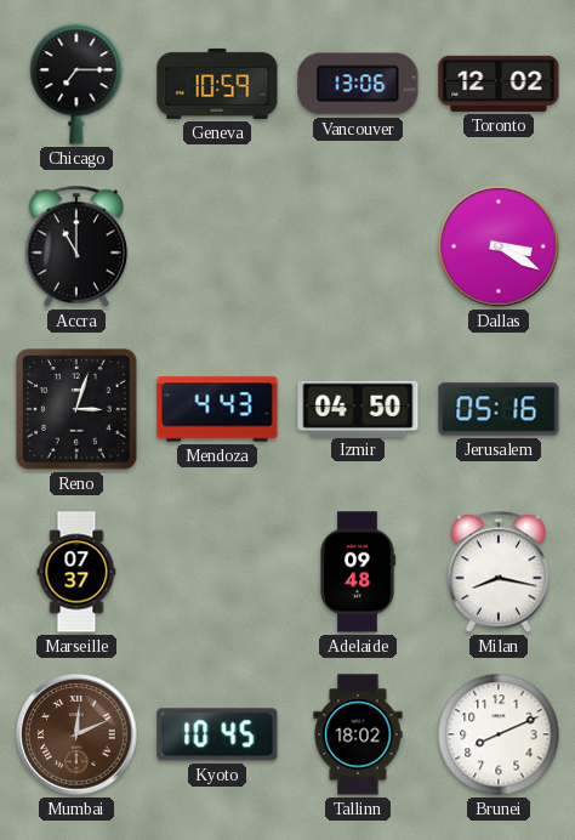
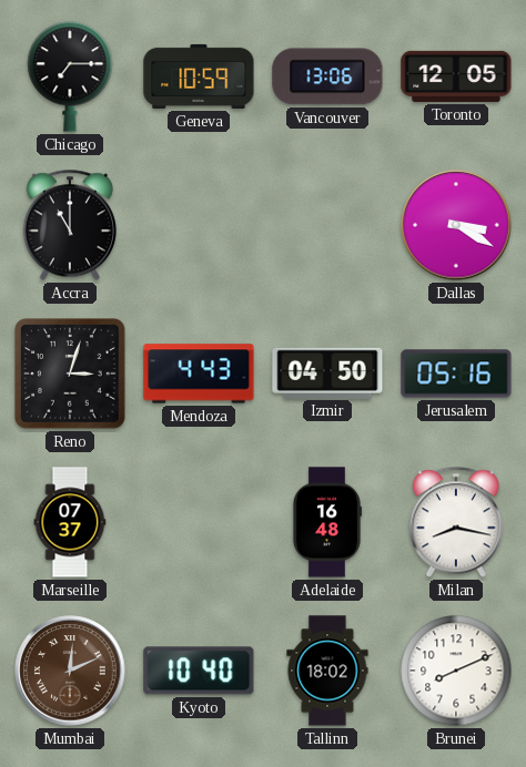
Toronto: 12:02 -> 12:05 (456, 76)
Adelaide: 09:48 -> 16:48 (327, 522)
Kyoto: 10:45 -> 10:40 (199, 671)
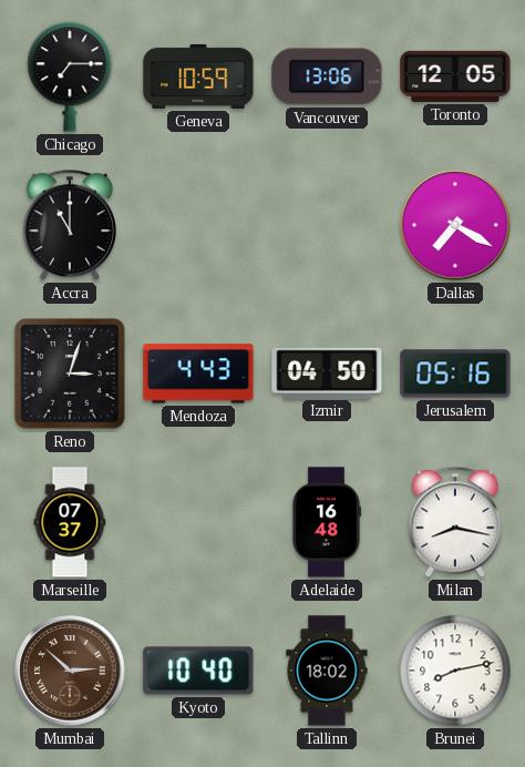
Dallas: 3:20 -> 7:20 (455, 225)
Mumbai: 12:11 -> 2:52 (70, 671)
Brunei: 8:11 -> 8:13 (455, 671)
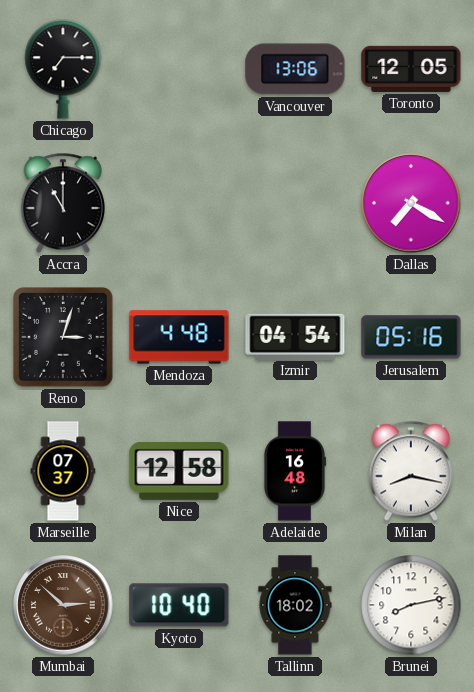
Geneva: 10:59 -> none (198, 76)
Mendoza: 4:43 -> 4:48 (179, 337)
Izmir: 04:50 -> 04:54 (295, 336)
Nice: none -> 12:58 (179, 471)
